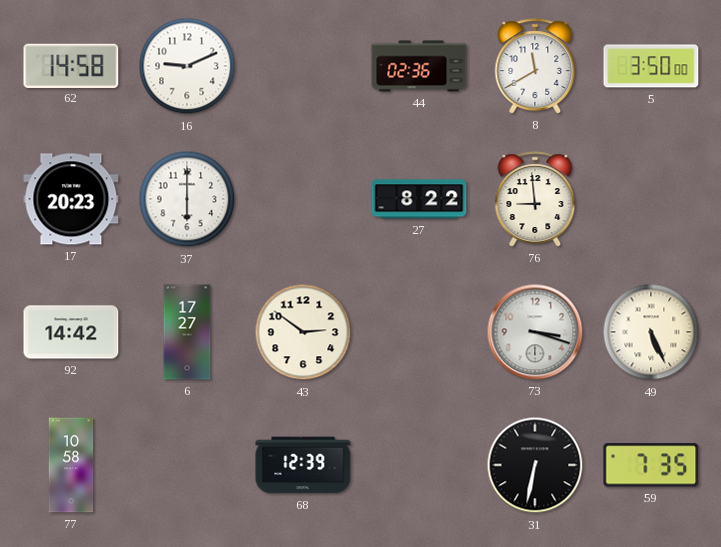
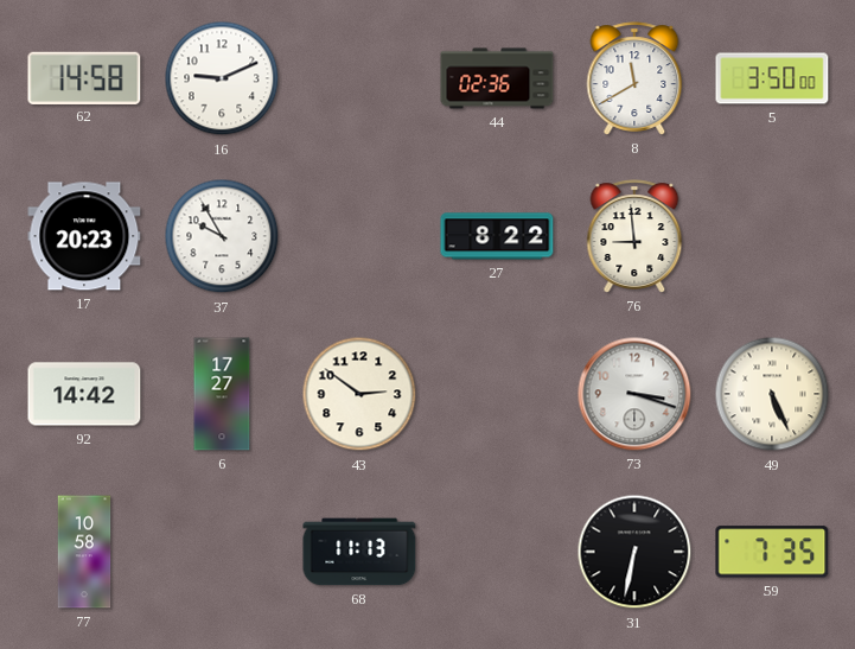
37: 6:00 -> 9:55 (222, 236)
68: 12:39 -> 11:13 (359, 552)
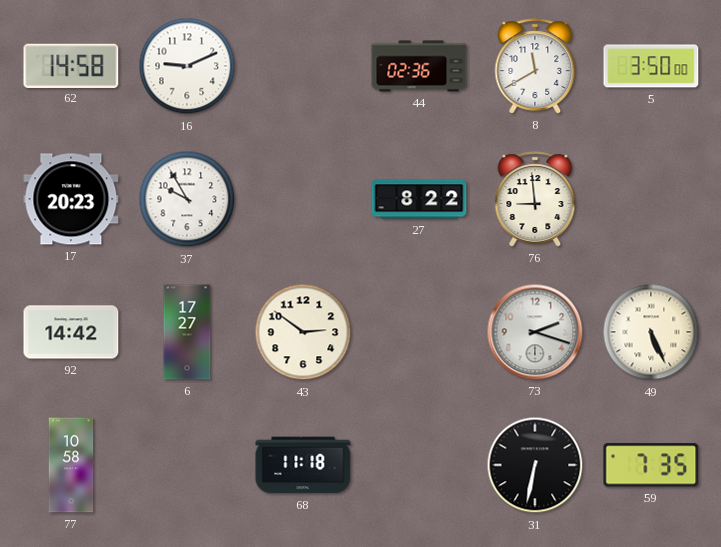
73: 3:18 -> 2:18 (535, 332)
68: 11:13 -> 11:18 (303, 465)
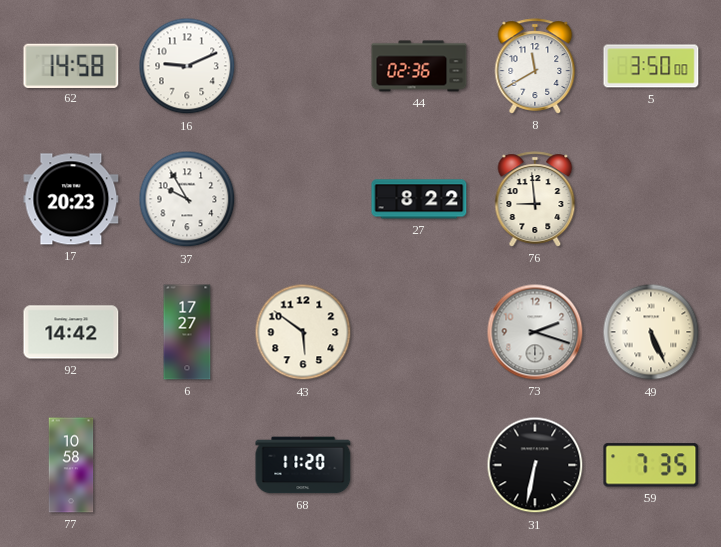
43: 2:51 -> 5:51 (303, 332)
68: 11:18 -> 11:20 (303, 465)
